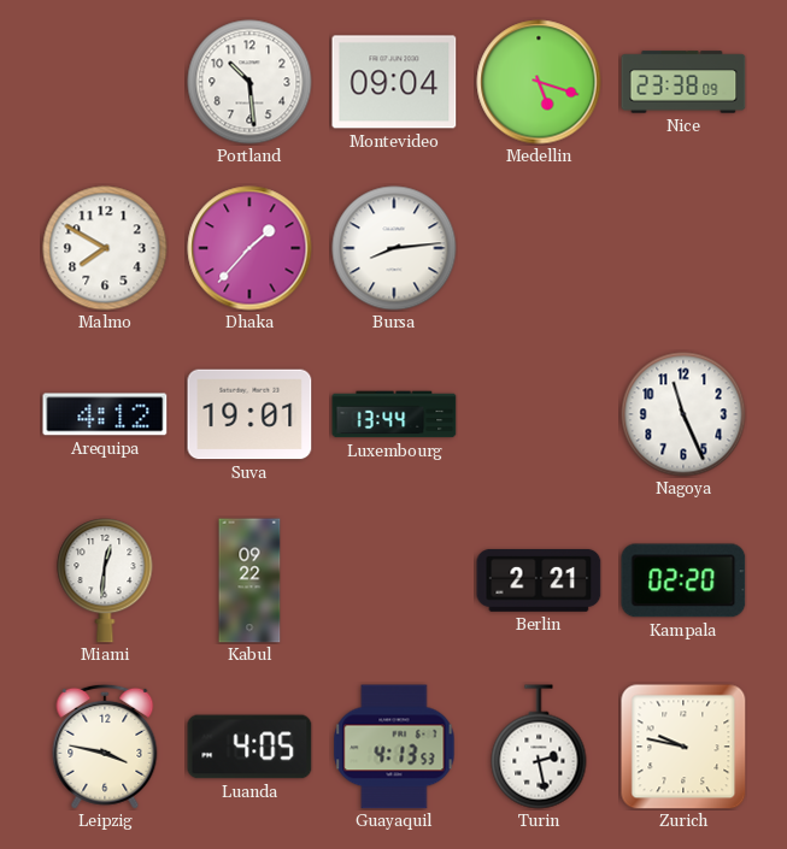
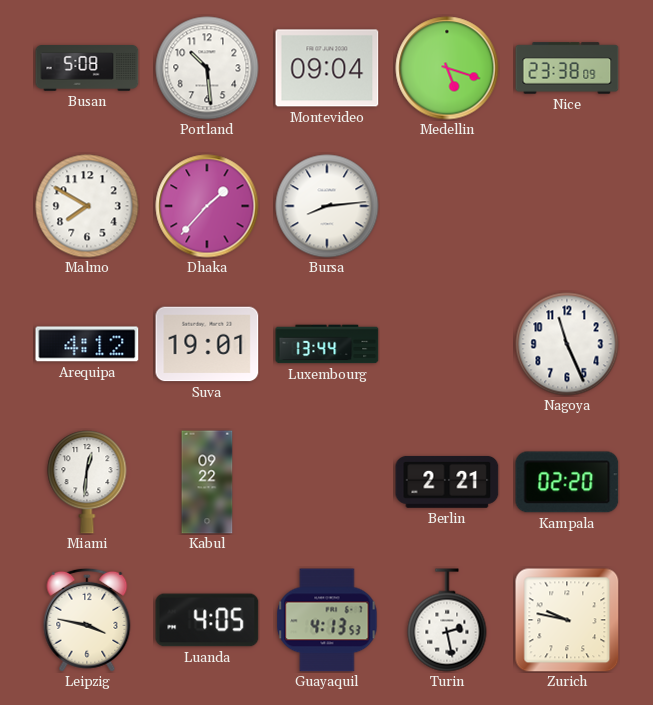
Busan: none -> 5:08 (87, 69)
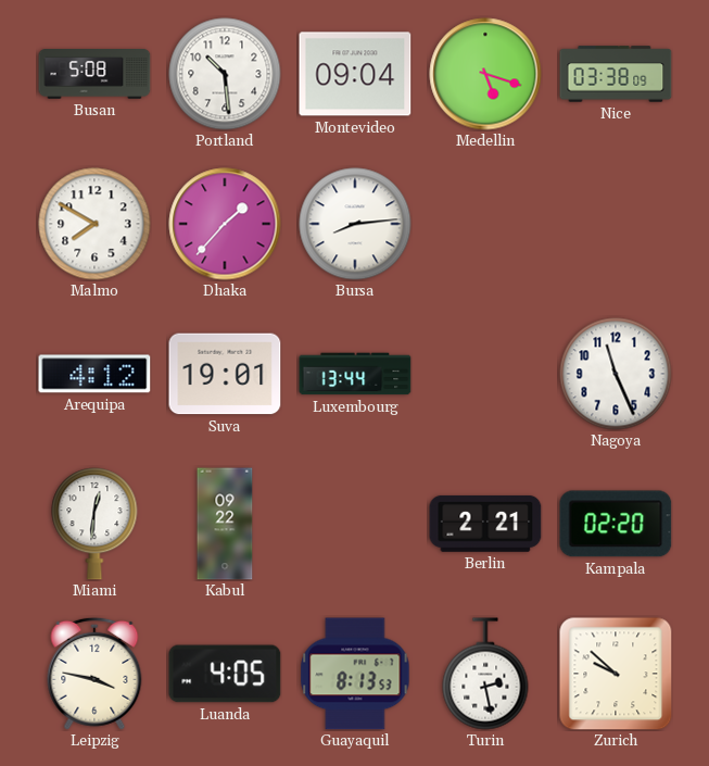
Nice: 23:38 -> 03:38 (616, 74)
Guayaquil: 4:13 -> 8:13 (355, 674)
Zurich: 9:47 -> 9:52 (616, 674)
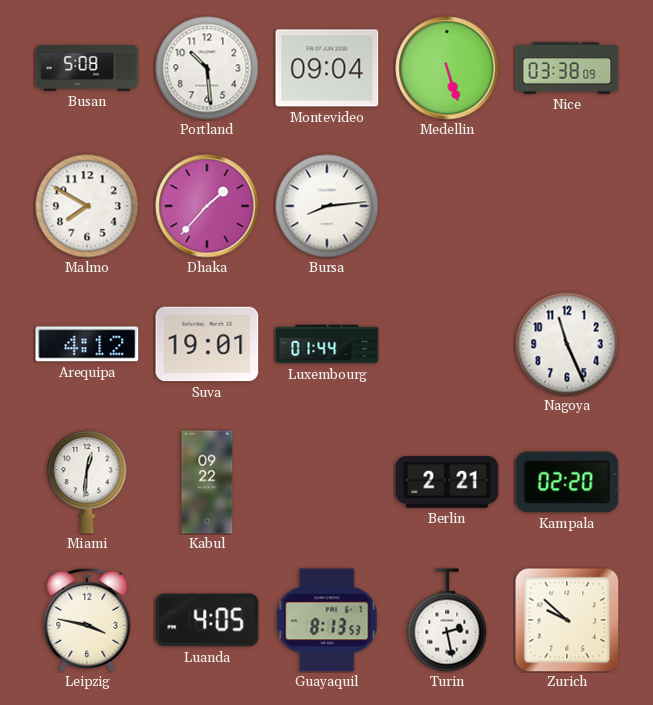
Medellin: 5:18 -> 5:27 (447, 68)
Luxembourg: 13:44 -> 01:44 (327, 344)
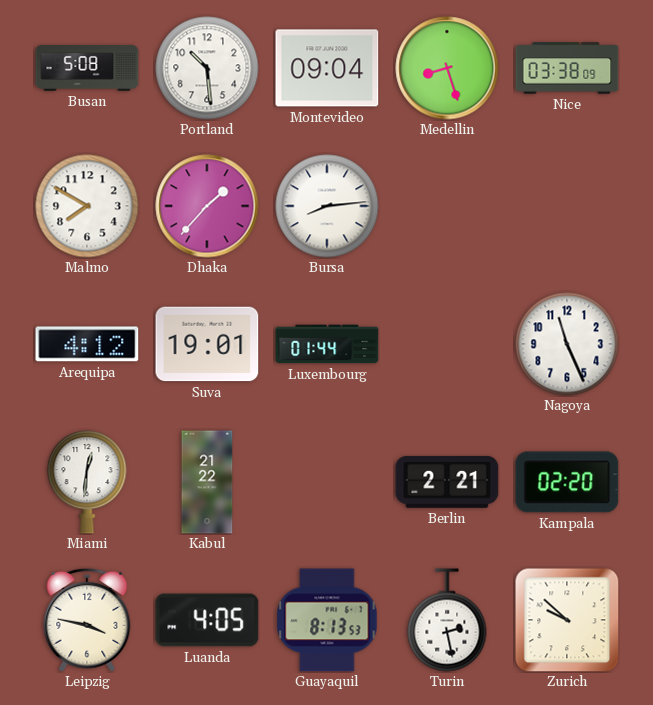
Medellin: 5:27 -> 8:27 (447, 68)
Kabul: 09:22 -> 21:22 (207, 482)
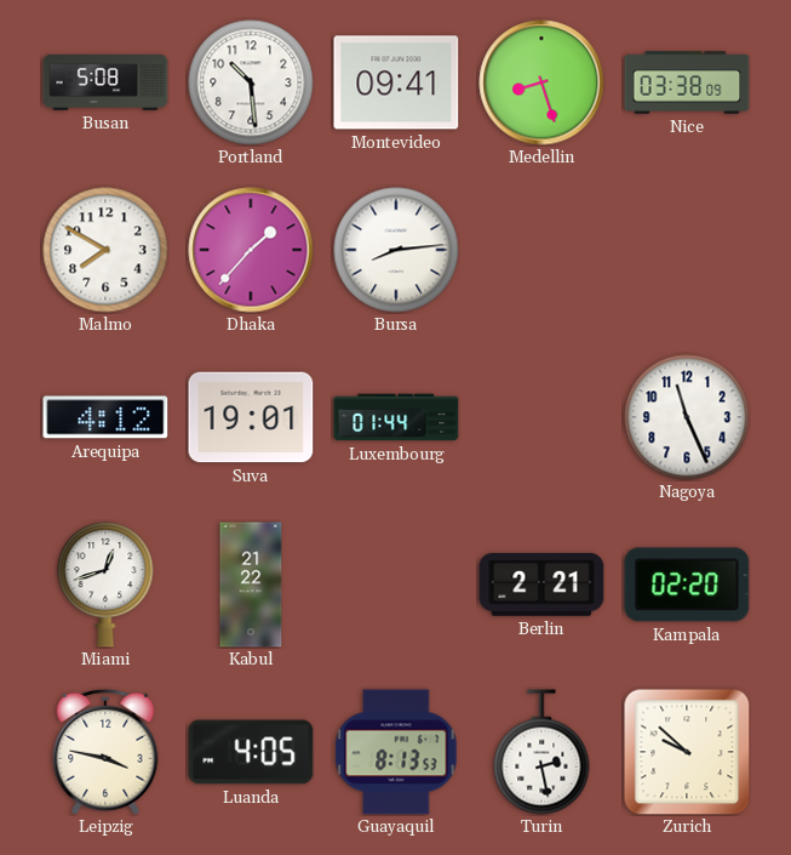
Montevideo: 09:04 -> 09:41 (396, 82)
Miami: 12:31 -> 12:42 (105, 585)
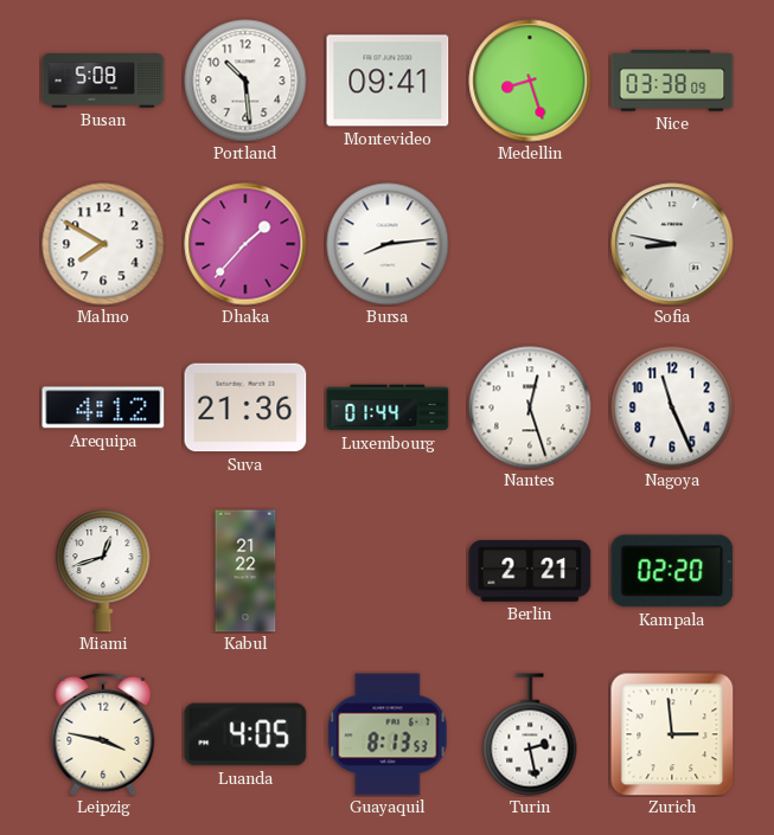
Sofia: none -> 8:47 (672, 244)
Suva: 19:01 -> 21:36 (245, 407)
Nantes: none -> 12:27 (530, 407)
Zurich: 9:52 -> 2:59 (672, 734)
